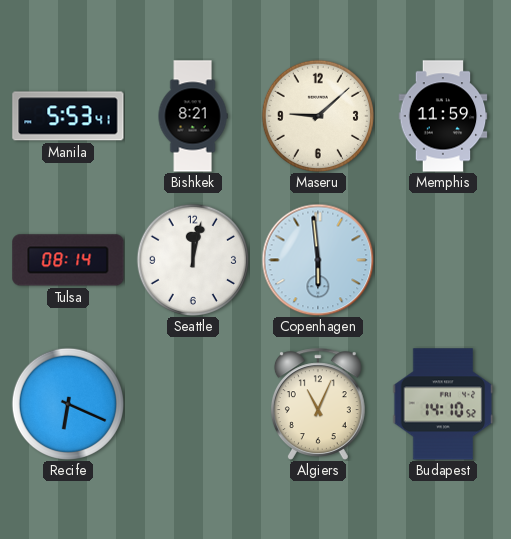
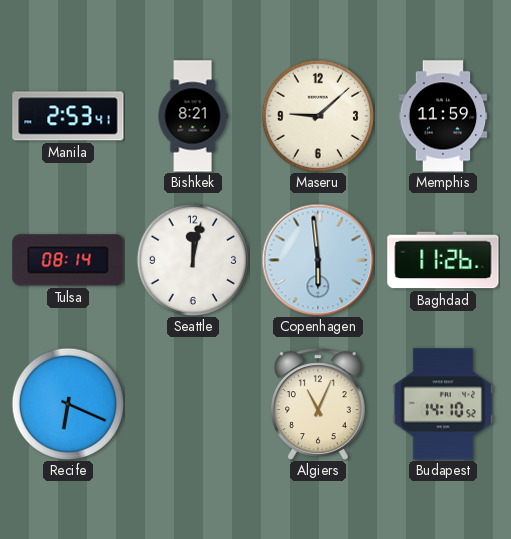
Manila: 5:53 -> 2:53 (68, 116)
Baghdad: none -> 11:26 (443, 260)
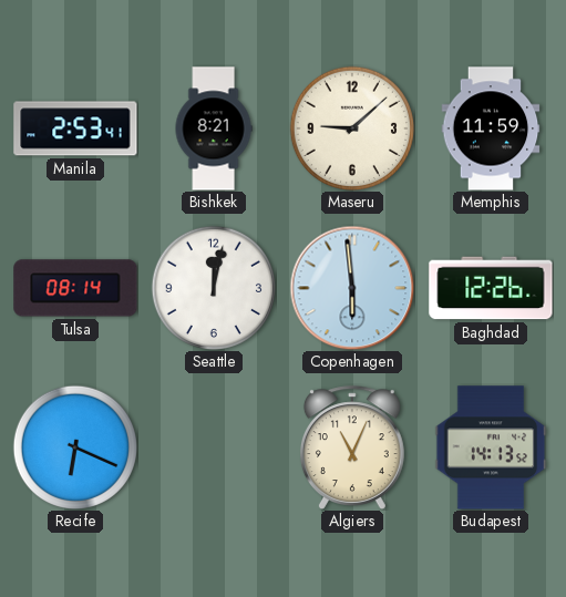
Baghdad: 11:26 -> 12:26 (491, 288)
Budapest: 14:10 -> 14:13 (491, 447)
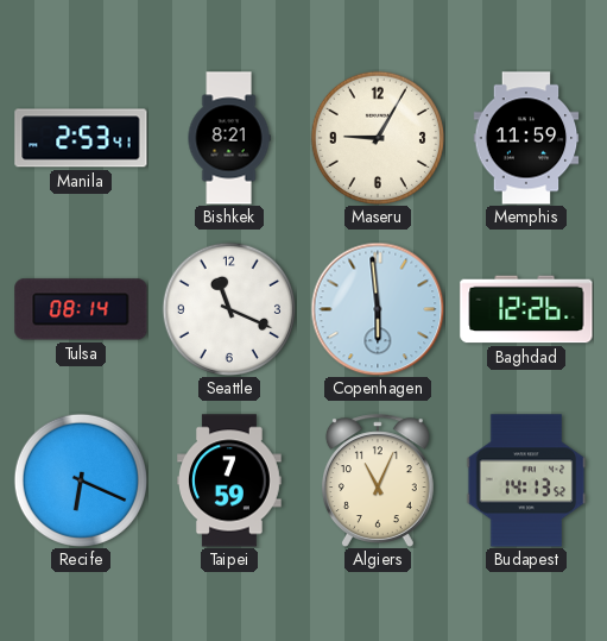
Maseru: 9:08 -> 9:05 (378, 138)
Seattle: 12:02 -> 11:19 (229, 309)
Taipei: none -> 7:59 (229, 480)
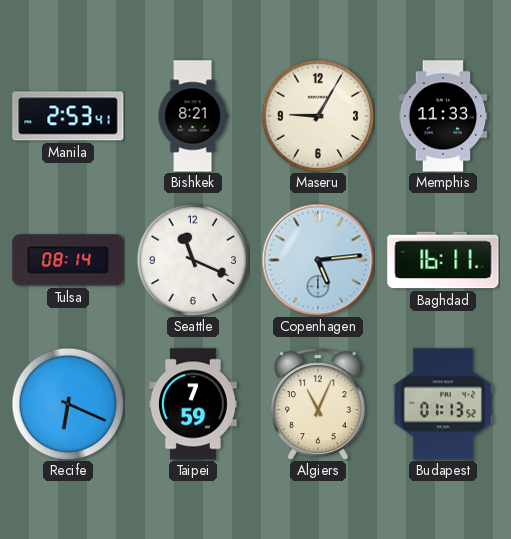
Memphis: 11:59 -> 11:33 (443, 116)
Copenhagen: 5:59 -> 5:14 (318, 260)
Baghdad: 12:26 -> 16:11 (443, 260)
Budapest: 14:13 -> 01:13 (443, 404)
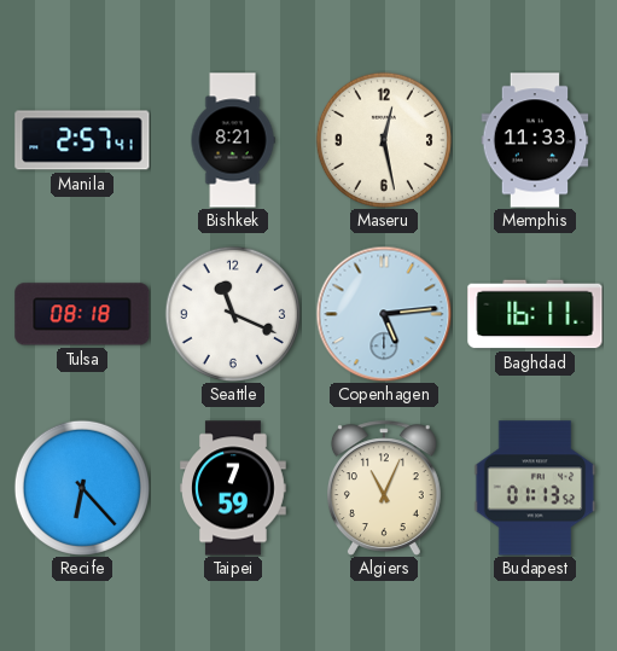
Manila: 2:53 -> 2:57 (82, 140)
Maseru: 9:05 -> 12:28 (384, 140)
Tulsa: 08:14 -> 08:18 (82, 314)
Recife: 6:19 -> 6:23 (82, 488)
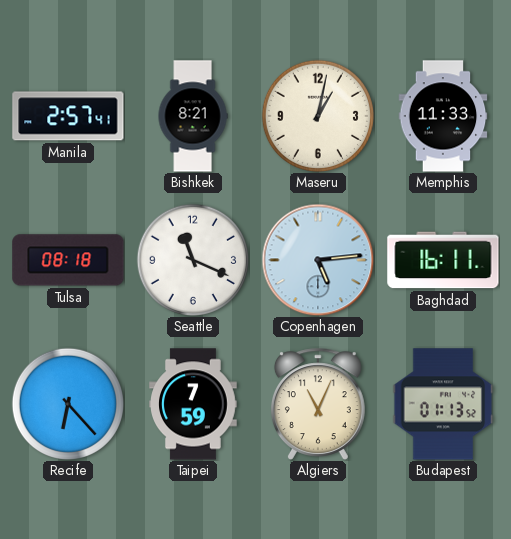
Maseru: 12:28 -> 1:02 (318, 116)
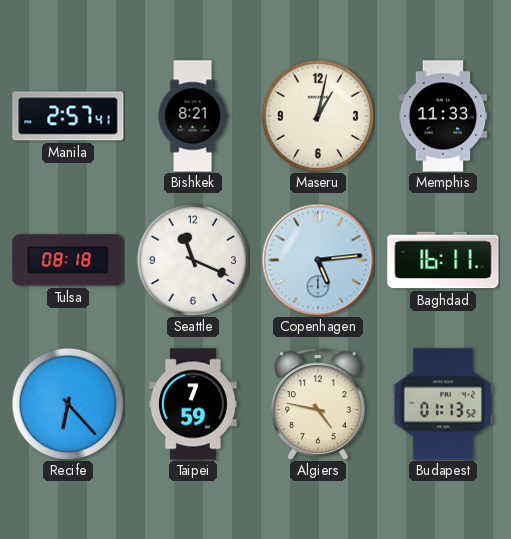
Algiers: 11:04 -> 4:47 (318, 404)
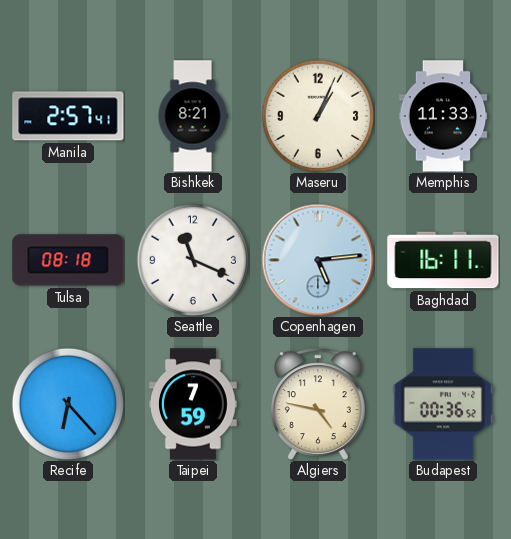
Maseru: 1:02 -> 1:04 (318, 116)
Budapest: 01:13 -> 00:36 (443, 404)
